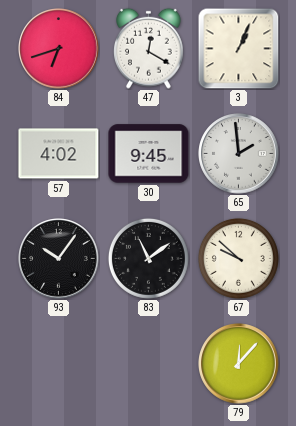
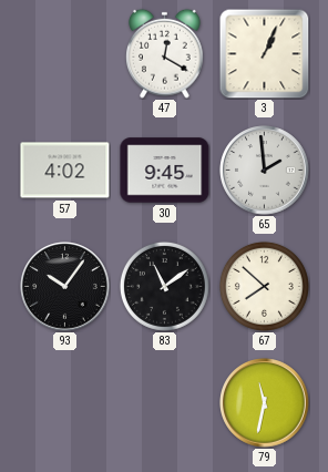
84: 6:42 -> none (59, 49)
67: 9:52 -> 7:52 (264, 286)
79: 12:07 -> 11:32 (265, 403)
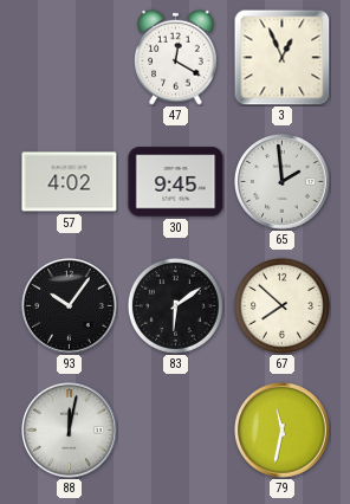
3: 1:04 -> 12:56 (281, 57)
83: 11:09 -> 6:09 (175, 305)
88: none -> 12:02 (70, 431)
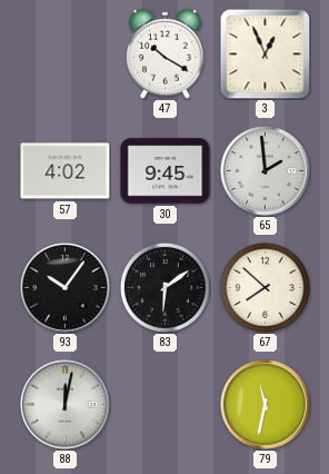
47: 12:20 -> 10:20 (166, 53)
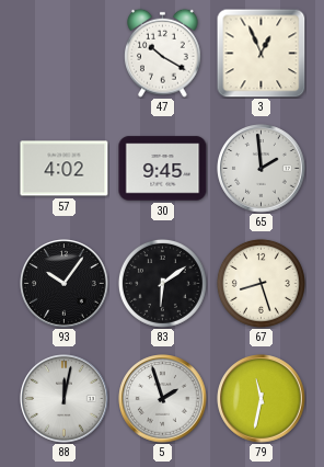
67: 7:52 -> 8:27 (261, 283)
5: none -> 1:57 (163, 399)
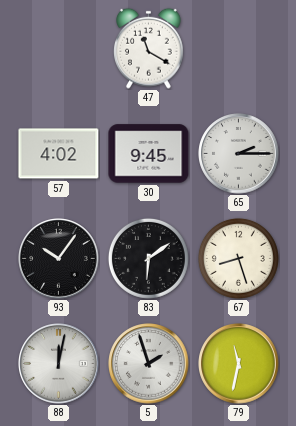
47: 10:20 -> 11:20 (149, 48)
3: 12:56 -> none (261, 53)
65: 1:59 -> 2:15 (239, 154)
